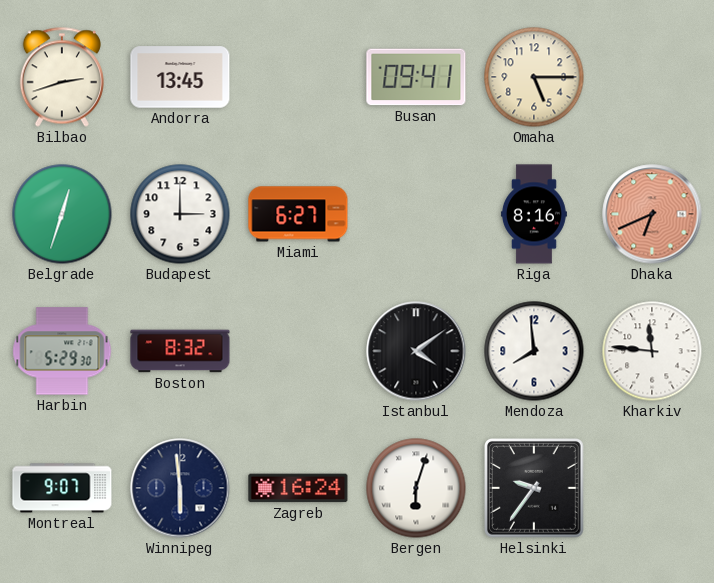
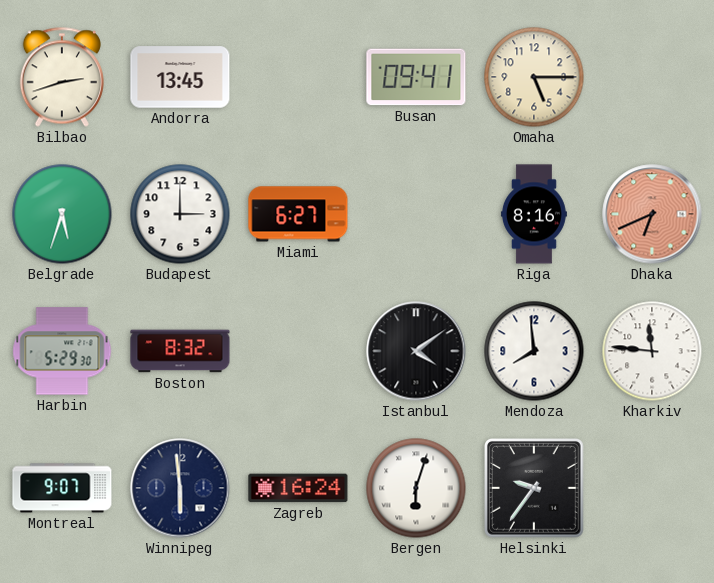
Belgrade: 12:33 -> 5:33 (62, 214)
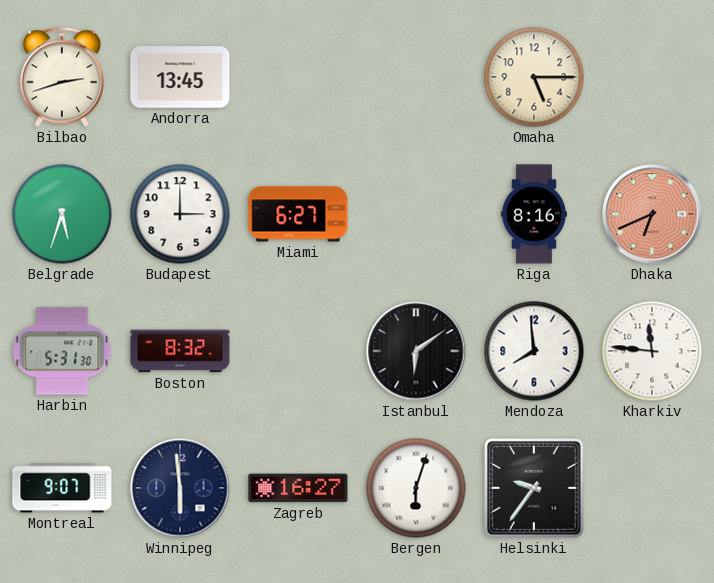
Busan: 09:41 -> none (416, 77)
Harbin: 5:29 -> 5:31 (62, 351)
Istanbul: 4:09 -> 6:09 (416, 351)
Zagreb: 16:24 -> 16:27 (298, 488)
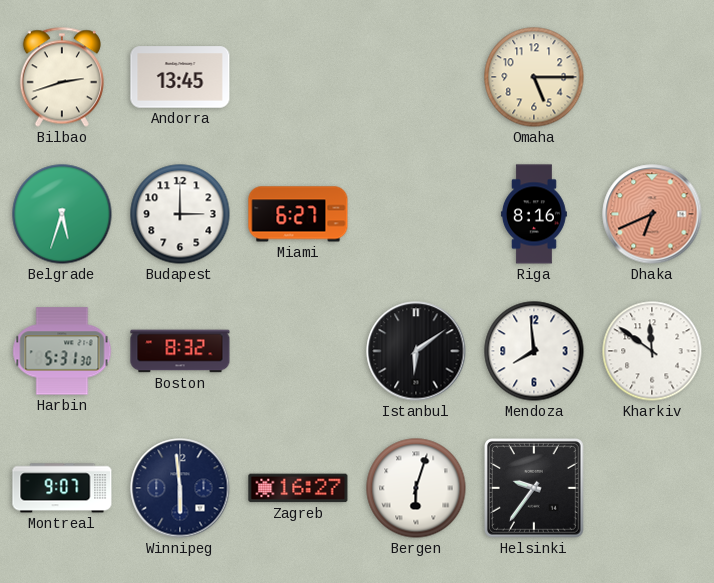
Kharkiv: 11:46 -> 11:51 (652, 351)
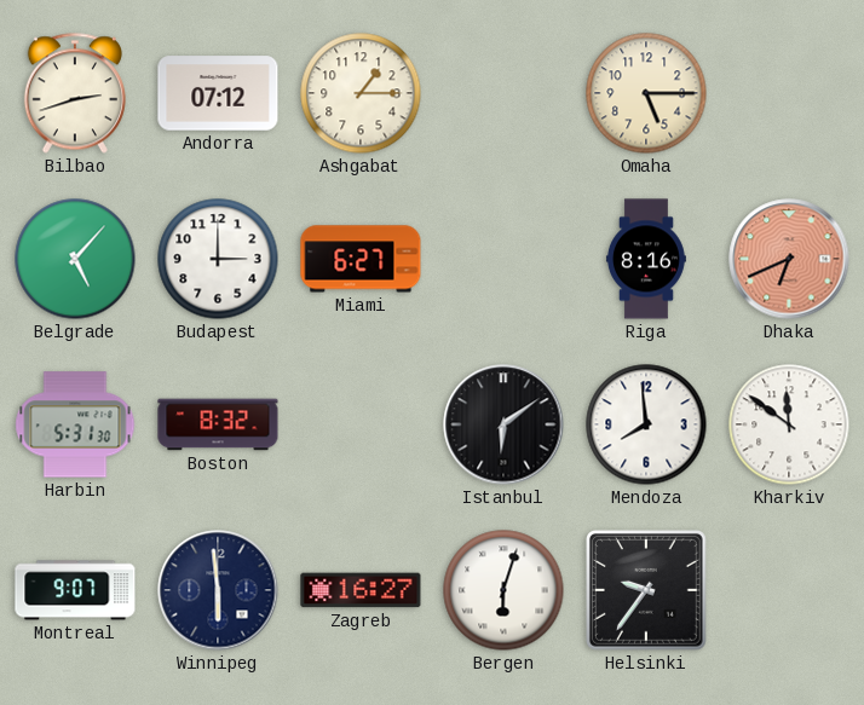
Andorra: 13:45 -> 07:12 (218, 93)
Ashgabat: none -> 1:15 (361, 93)
Belgrade: 5:33 -> 5:07 (75, 259)
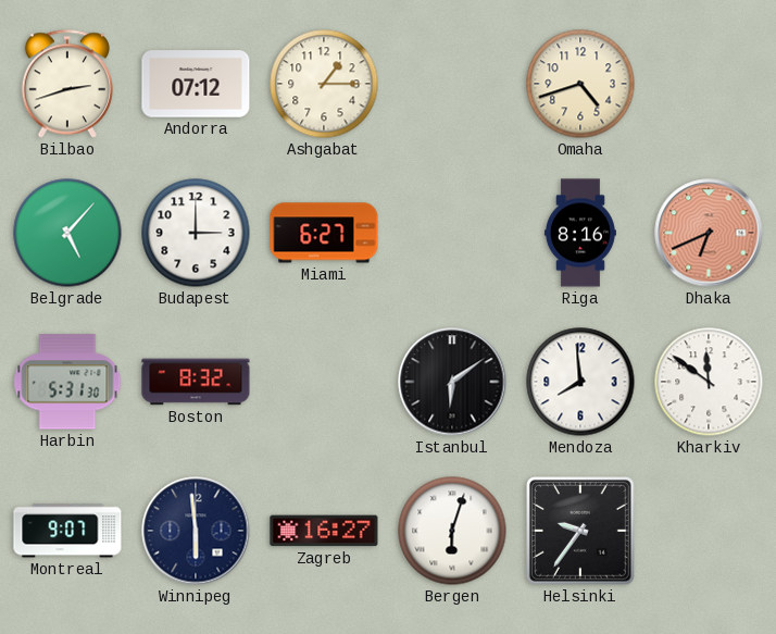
Omaha: 5:15 -> 4:42 (580, 84)
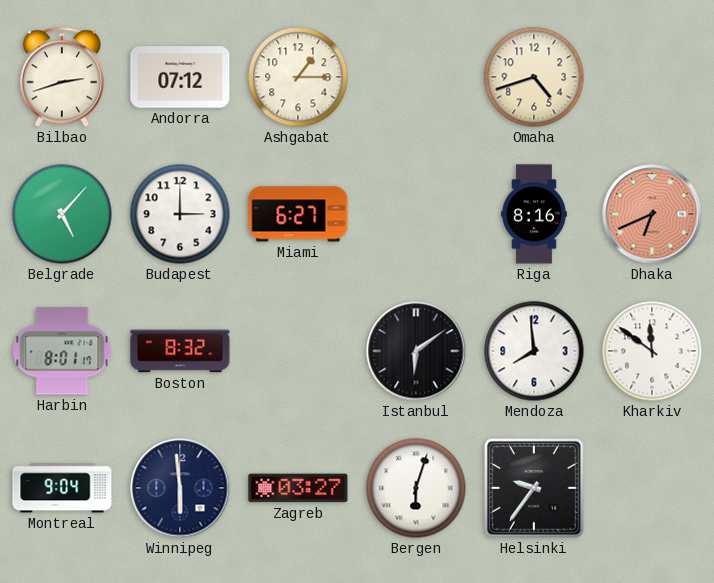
Harbin: 5:31 -> 8:01 (62, 351)
Montreal: 9:07 -> 9:04 (62, 488)
Zagreb: 16:27 -> 03:27 (298, 488)
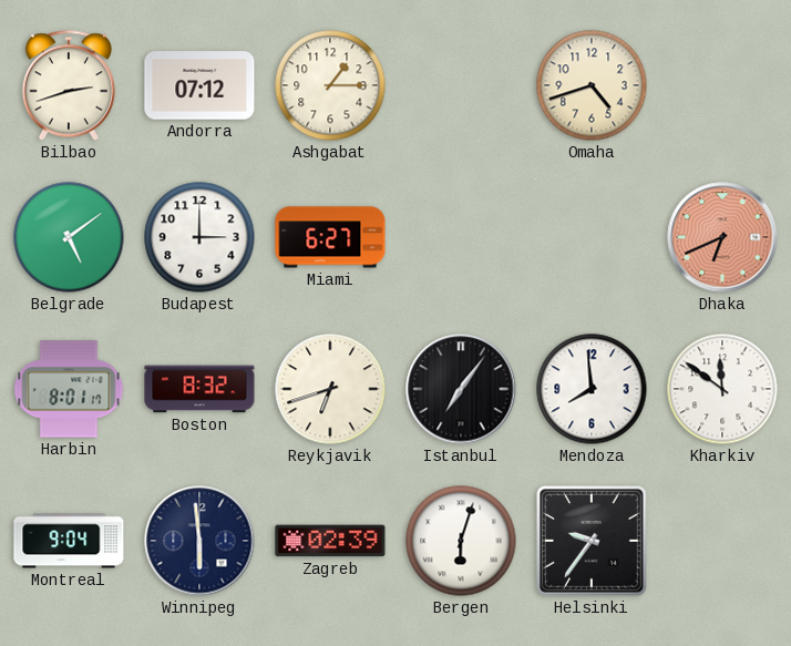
Belgrade: 5:07 -> 5:09 (69, 237)
Riga: 8:16 -> none (534, 214)
Reykjavik: none -> 6:42 (330, 389)
Istanbul: 6:09 -> 7:06 (461, 389)
Zagreb: 03:27 -> 02:39 (330, 541)
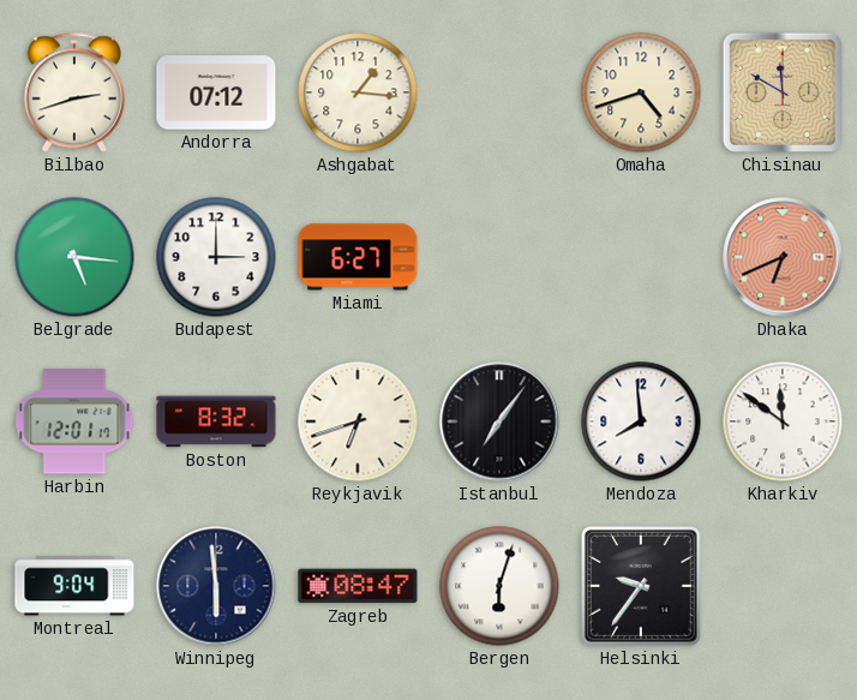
Ashgabat: 1:15 -> 1:16 (358, 92)
Chisinau: none -> 11:50 (783, 92)
Belgrade: 5:09 -> 5:16 (74, 257)
Harbin: 8:01 -> 12:01 (74, 421)
Zagreb: 02:39 -> 08:47 (358, 586)
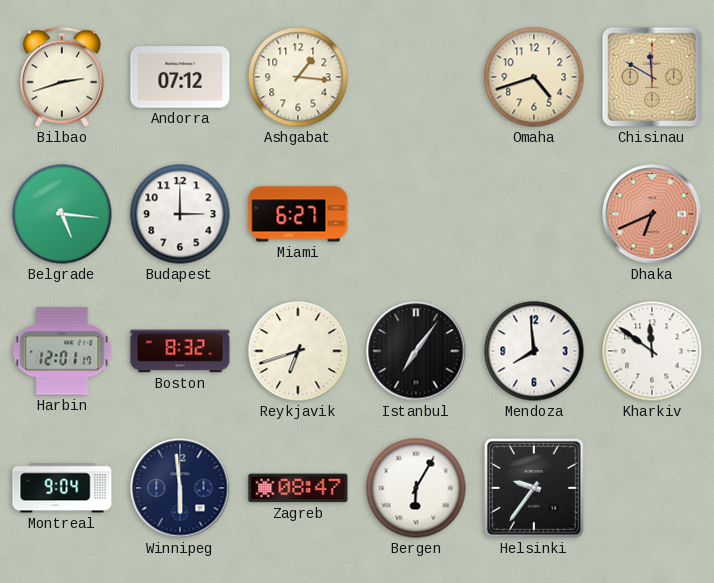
Bergen: 6:03 -> 6:05 (416, 488)
